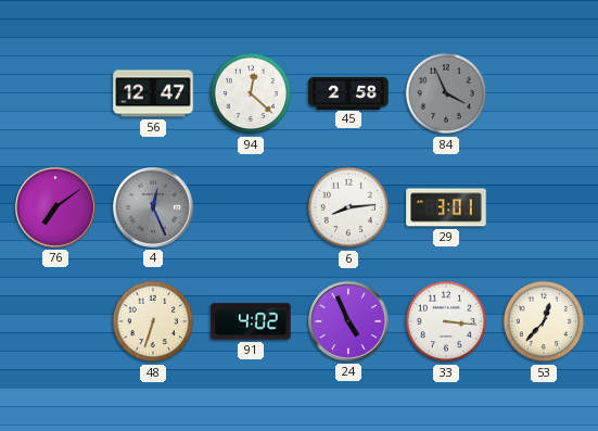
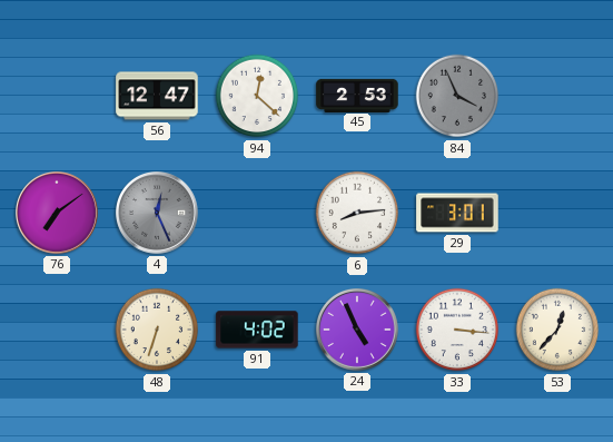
45: 2:58 -> 2:53 (357, 95)
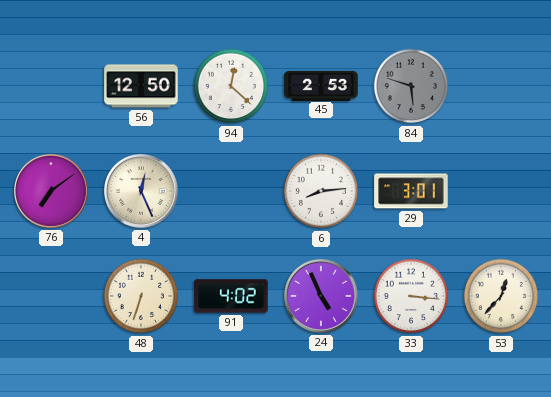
56: 12:47 -> 12:50 (141, 86)
84: 3:56 -> 5:48 (411, 86)
4 dial: grey -> cream (142, 192)
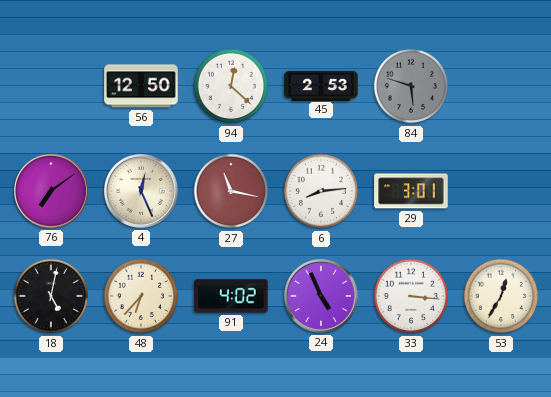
27: none -> 11:17 (231, 191)
18: none -> 5:02 (51, 296)
48: 6:33 -> 6:37 (141, 296)
53: 12:37 -> 12:35 (501, 296)
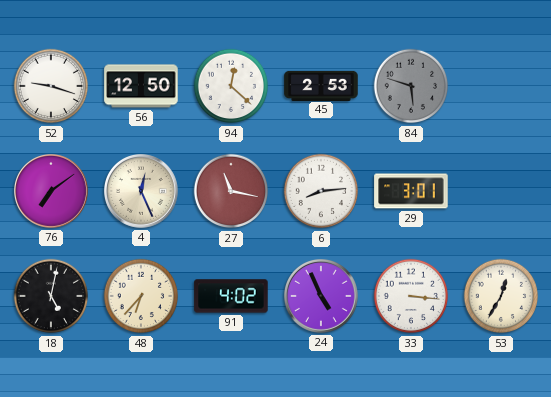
52: none -> 9:18 (51, 86)
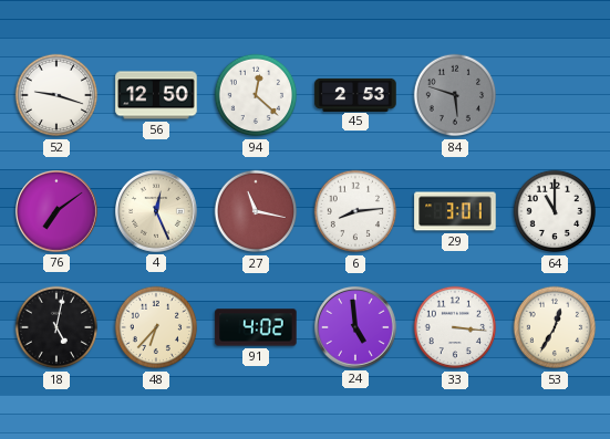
64: none -> 11:00 (555, 211)
24: 4:56 -> 4:59 (356, 328)
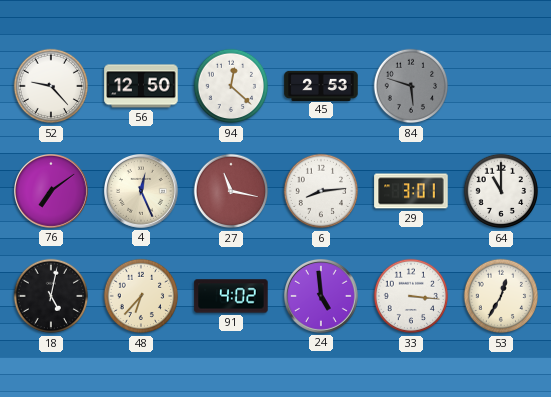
52: 9:18 -> 9:23 (51, 86)
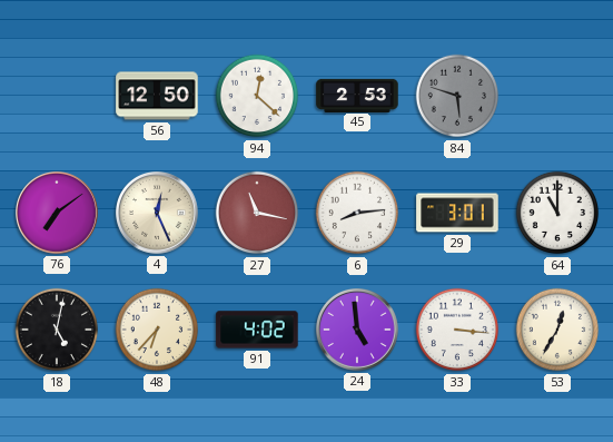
52: 9:23 -> none (51, 86)
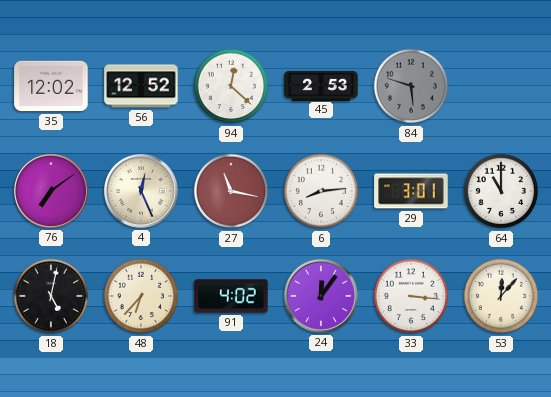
35: none -> 12:02 (51, 86)
56: 12:50 -> 12:52 (141, 86)
24: 4:59 -> 12:06 (322, 297)
53: 12:35 -> 12:07 (501, 296)
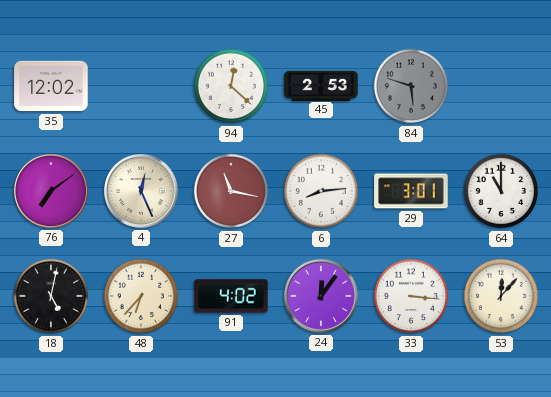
56: 12:52 -> none (141, 86)
